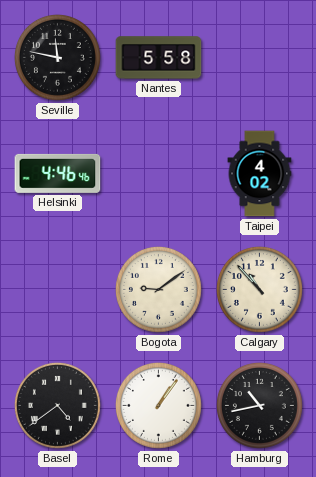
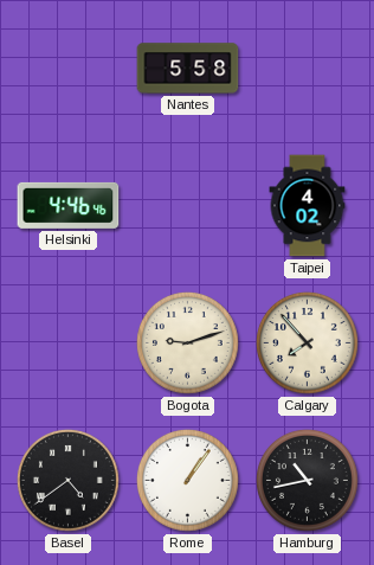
Seville: 11:47 -> none (57, 57)
Bogota: 9:09 -> 9:12 (187, 342)
Calgary: 10:53 -> 7:53 (307, 342)
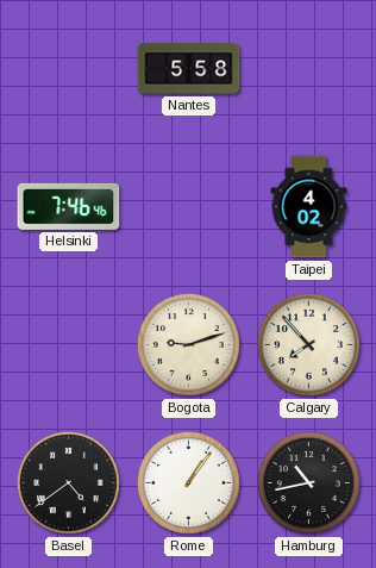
Helsinki: 4:46 -> 7:46 (69, 206)
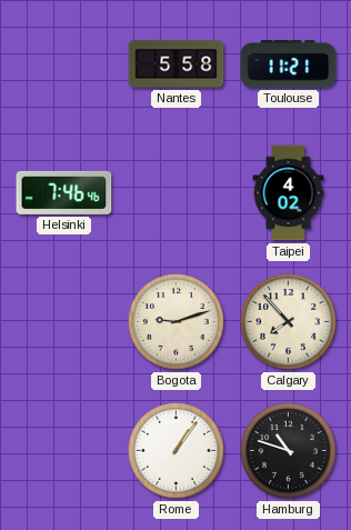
Toulouse: none -> 11:21 (289, 64)
Basel: 4:39 -> none (68, 482)
Hamburg: 10:43 -> 10:48 (288, 450)
